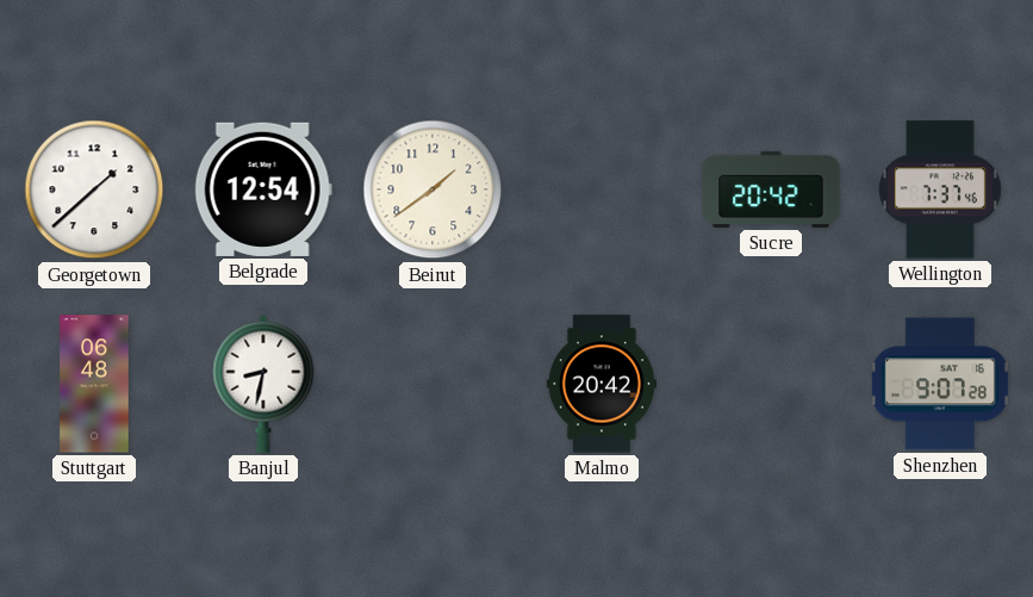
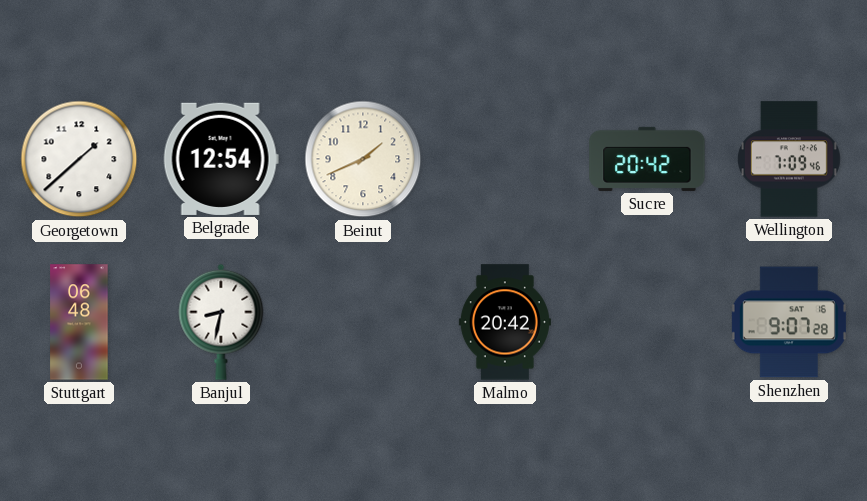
Beirut: 1:39 -> 1:41 (363, 159)
Wellington: 7:37 -> 7:09 (789, 159)
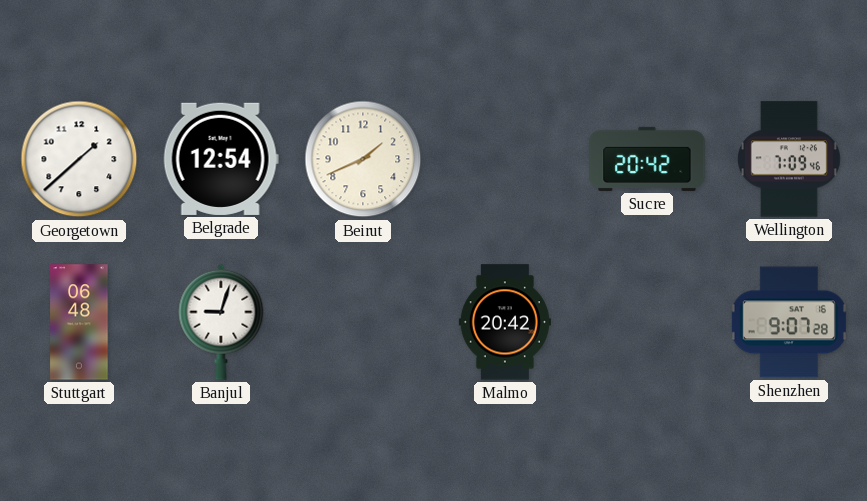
Banjul: 8:32 -> 9:03 (221, 322)
